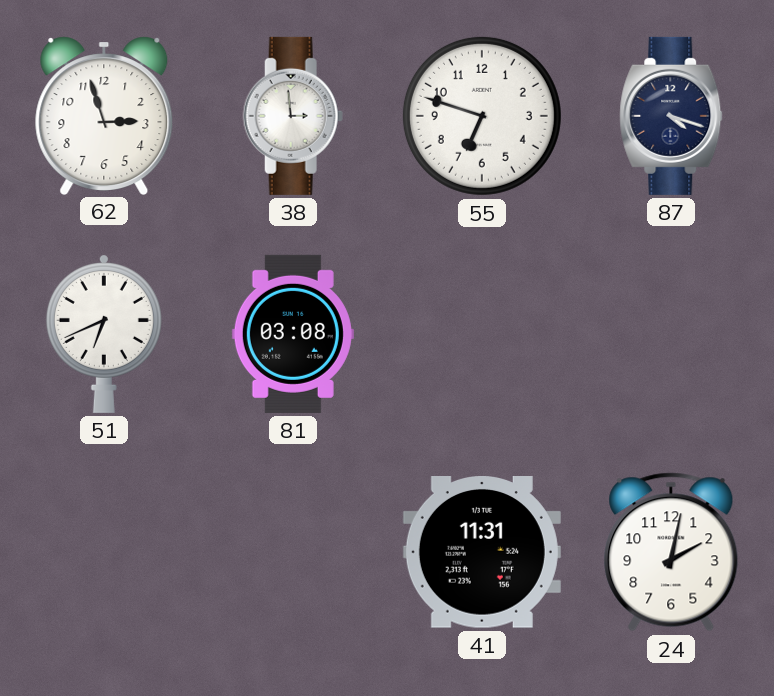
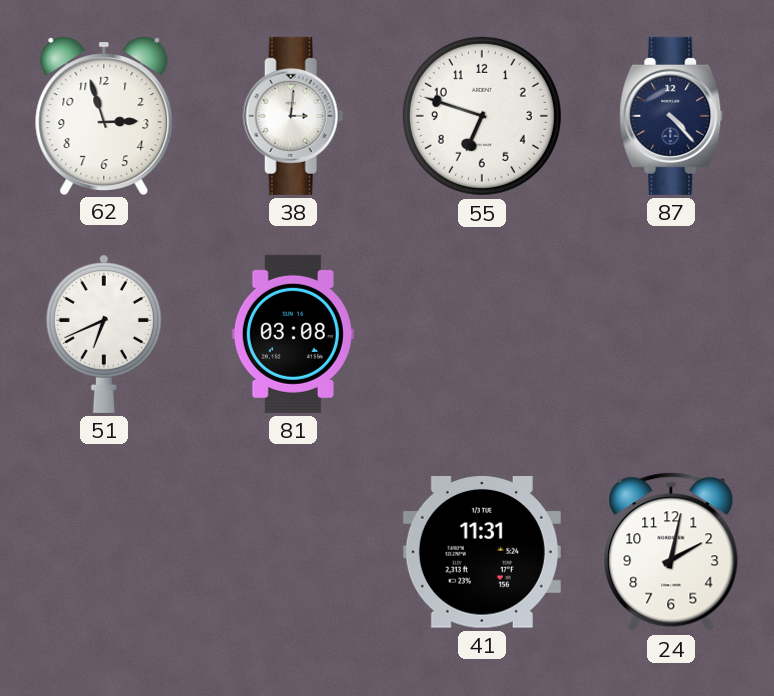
38: 2:59 -> 3:01 (293, 116)
87: 4:18 -> 4:23 (671, 116)
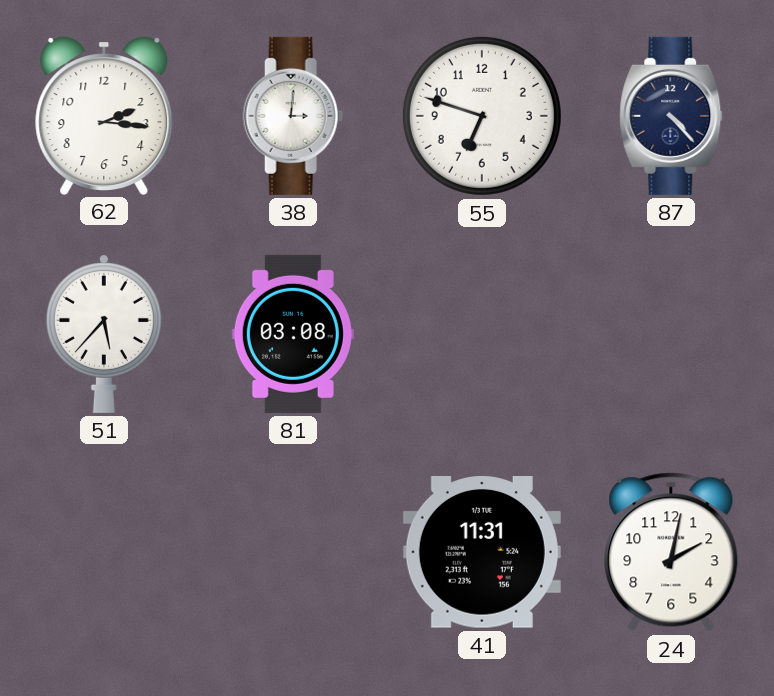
62: 2:57 -> 2:16 (104, 115)
51: 6:41 -> 5:37 (104, 333)
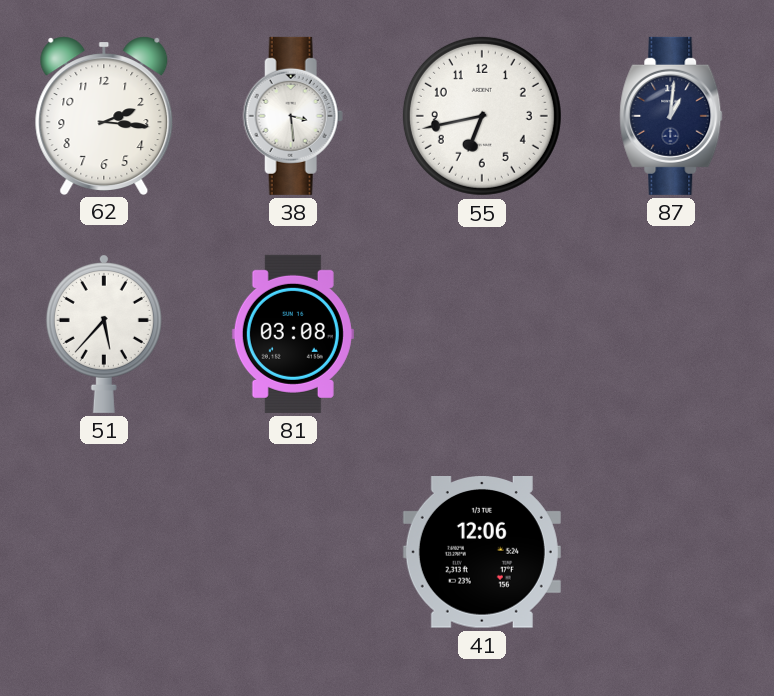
38: 3:01 -> 3:29 (293, 116)
55: 6:48 -> 6:43 (482, 116)
87: 4:23 -> 1:01 (671, 116)
41: 11:31 -> 12:06 (482, 553)
24: 2:02 -> none (671, 552)
